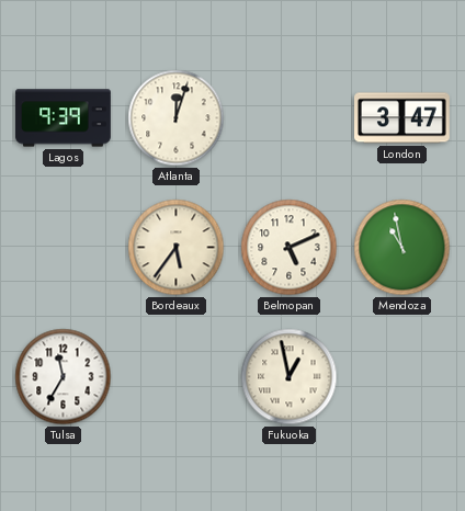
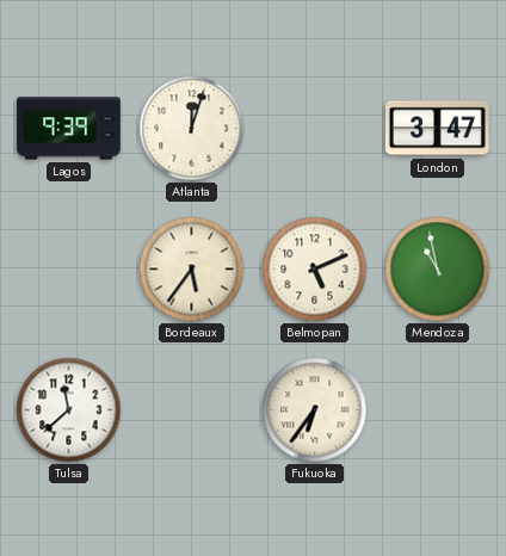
Tulsa: 11:35 -> 11:38 (69, 410)
Fukuoka: 12:58 -> 6:36 (315, 410)
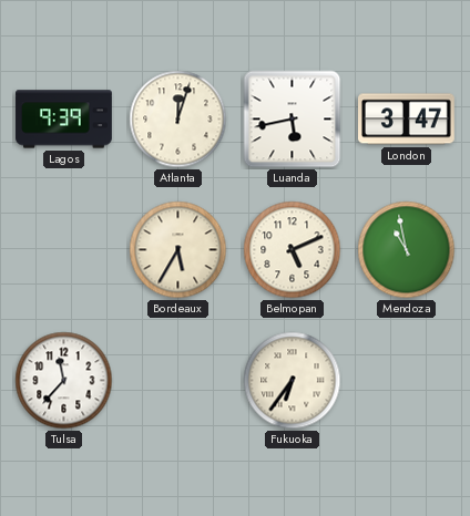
Luanda: none -> 5:43 (293, 120)
Bordeaux: 5:36 -> 5:35 (178, 250)
Tulsa: 11:38 -> 11:37 (64, 381)
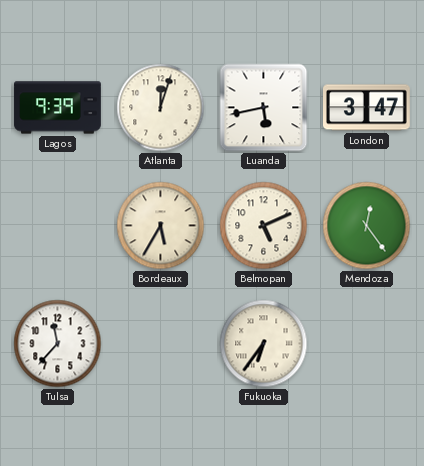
Mendoza: 10:58 -> 12:24 (367, 226)
